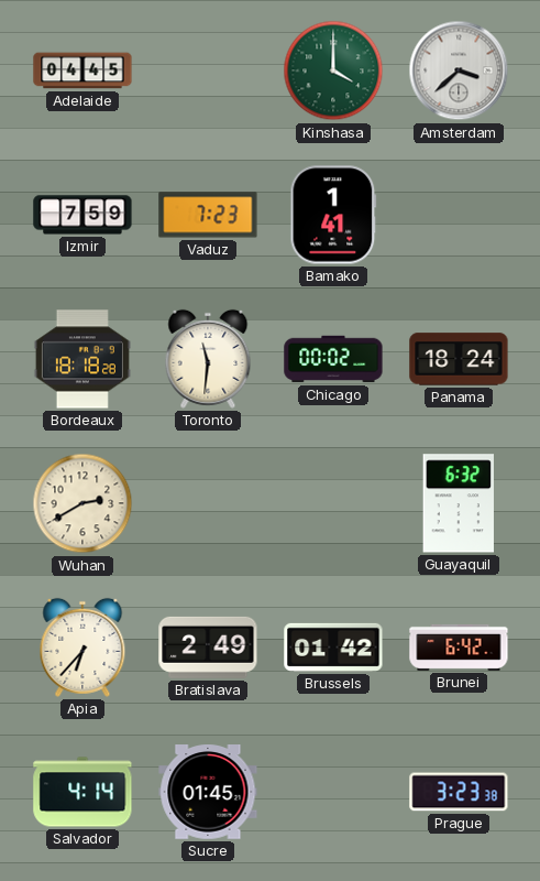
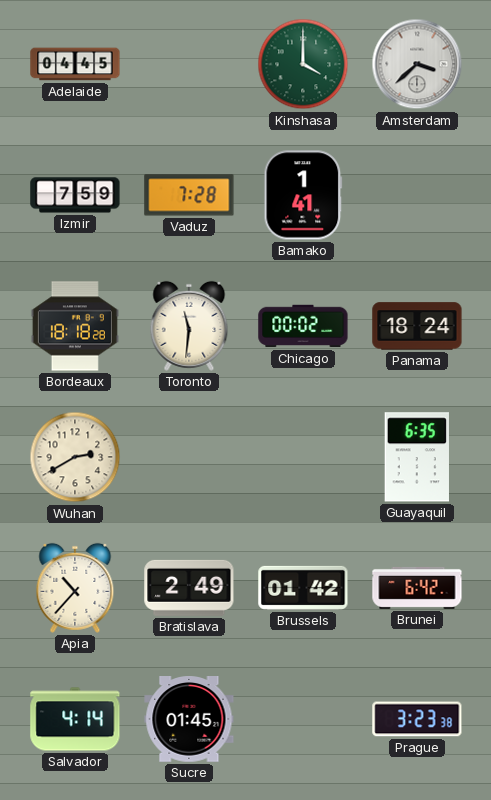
Vaduz: 7:23 -> 7:28 (189, 195)
Guayaquil: 6:32 -> 6:35 (417, 457)
Apia: 6:37 -> 10:37 (75, 588)
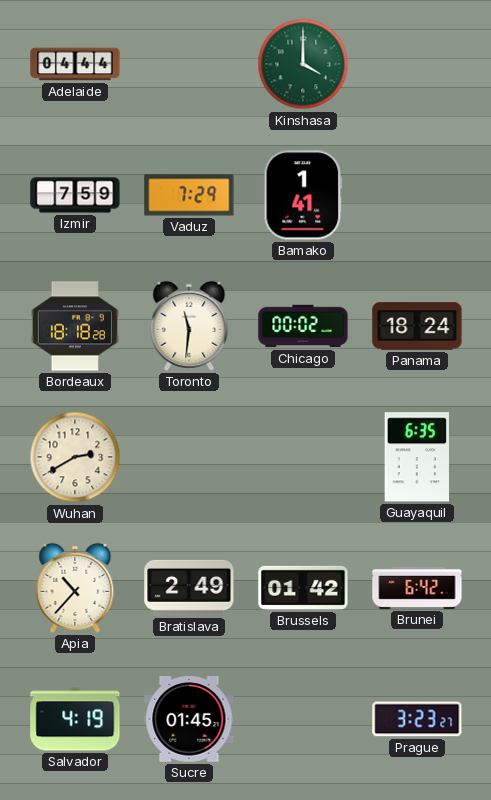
Adelaide: 04:45 -> 04:44 (75, 64)
Amsterdam: 3:38 -> none (417, 64)
Vaduz: 7:28 -> 7:29 (189, 195)
Salvador: 4:14 -> 4:19 (75, 719)
Prague: 3:23:38 -> 3:23:27 (417, 719)
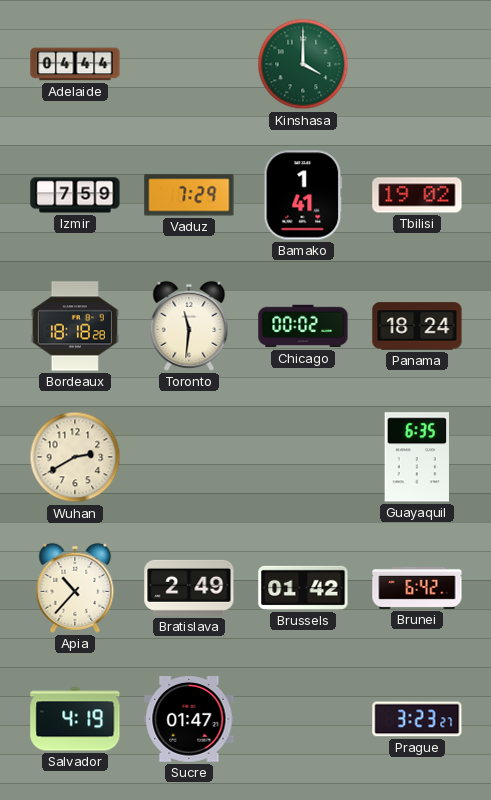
Tbilisi: none -> 19:02 (417, 195)
Sucre: 01:45 -> 01:47 (189, 720)
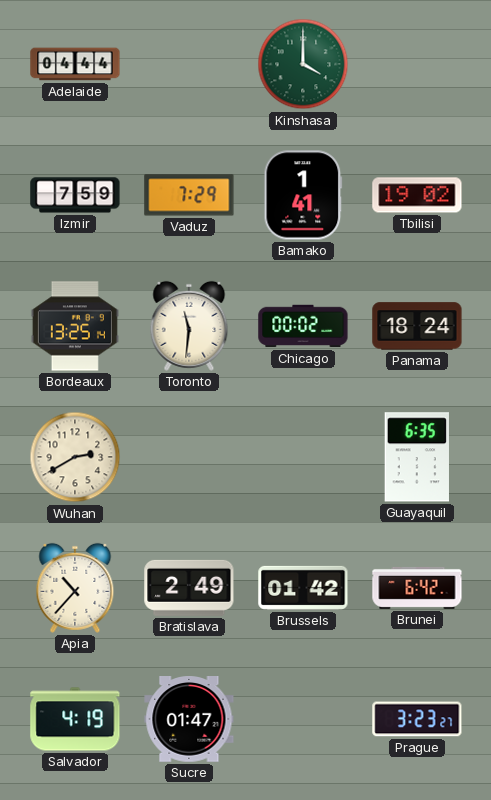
Bordeaux: 18:18 -> 13:25 (75, 326)
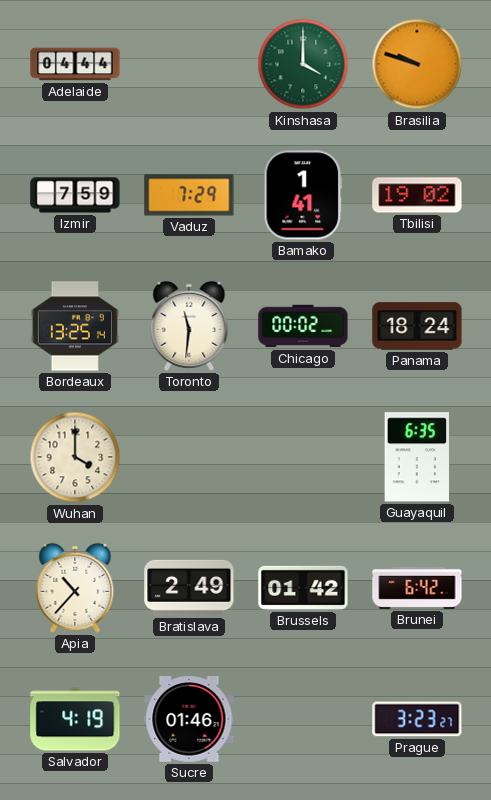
Brasilia: none -> 9:48 (417, 64)
Wuhan: 2:40 -> 4:00 (75, 457)
Sucre: 01:47 -> 01:46 (189, 720)
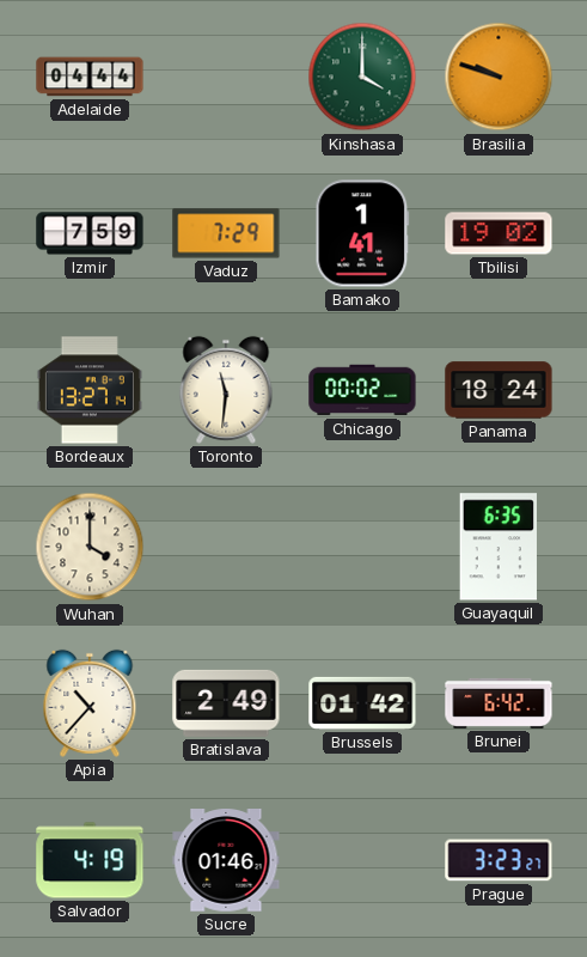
Bordeaux: 13:25 -> 13:27 (90, 390)
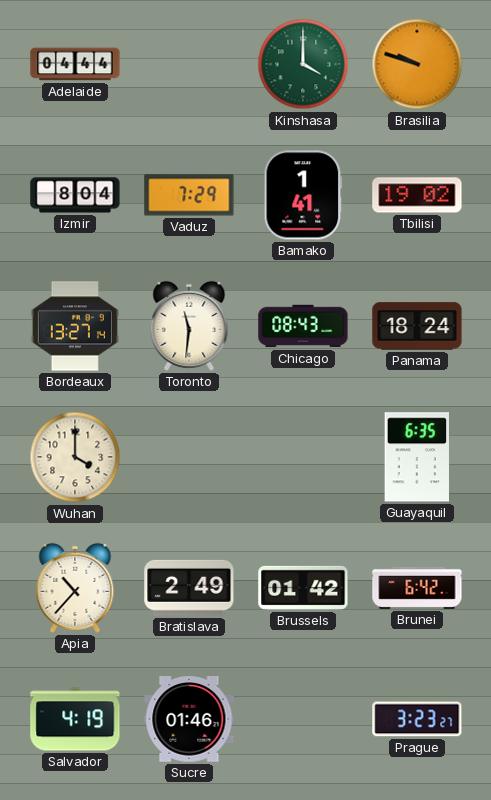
Izmir: 7:59 -> 8:04 (75, 195)
Chicago: 00:02 -> 08:43 (303, 326)
